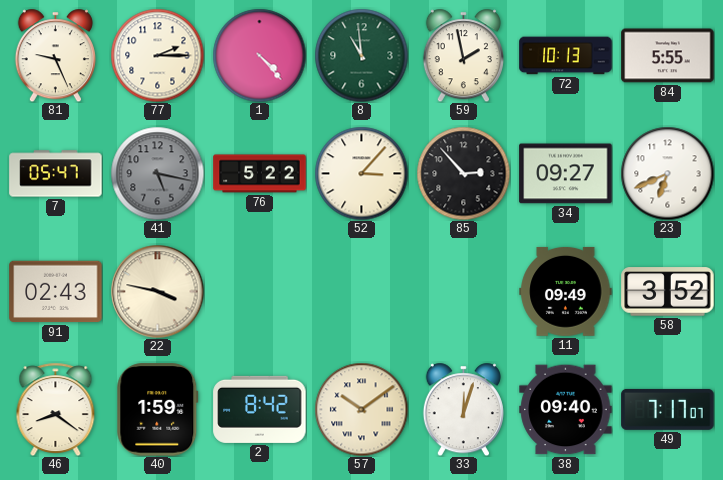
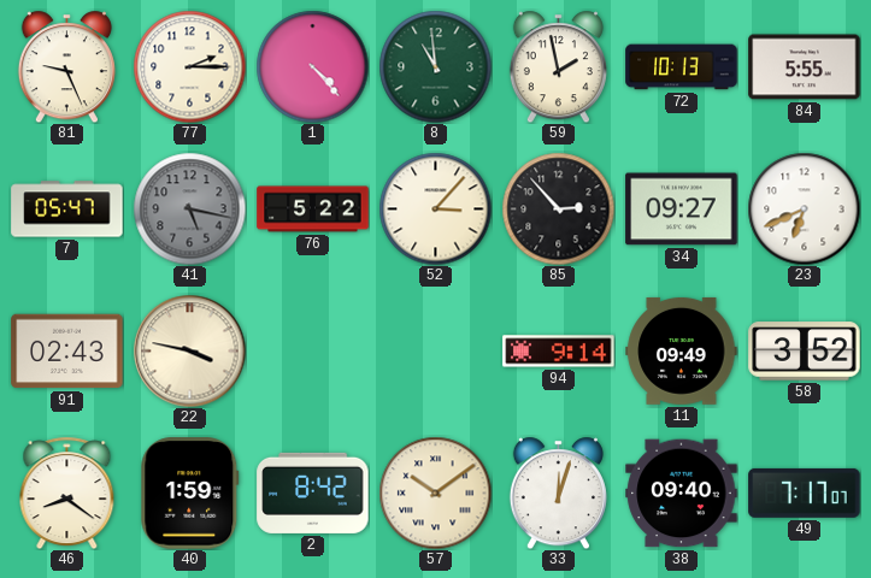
94: none -> 9:14 (559, 352)
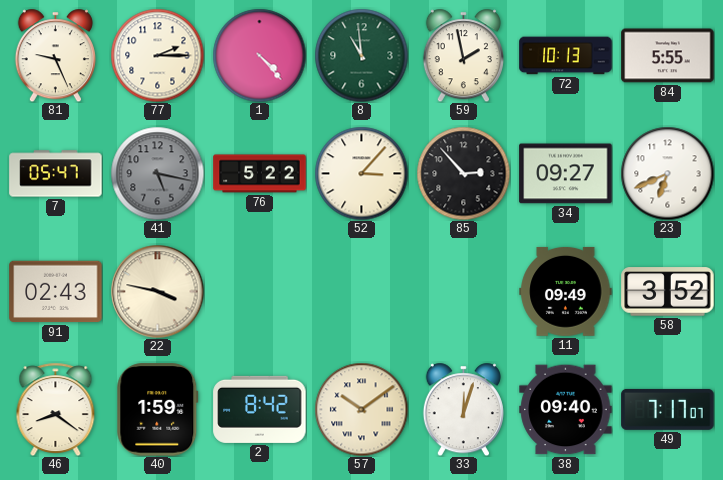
94: 9:14 -> none (559, 352)
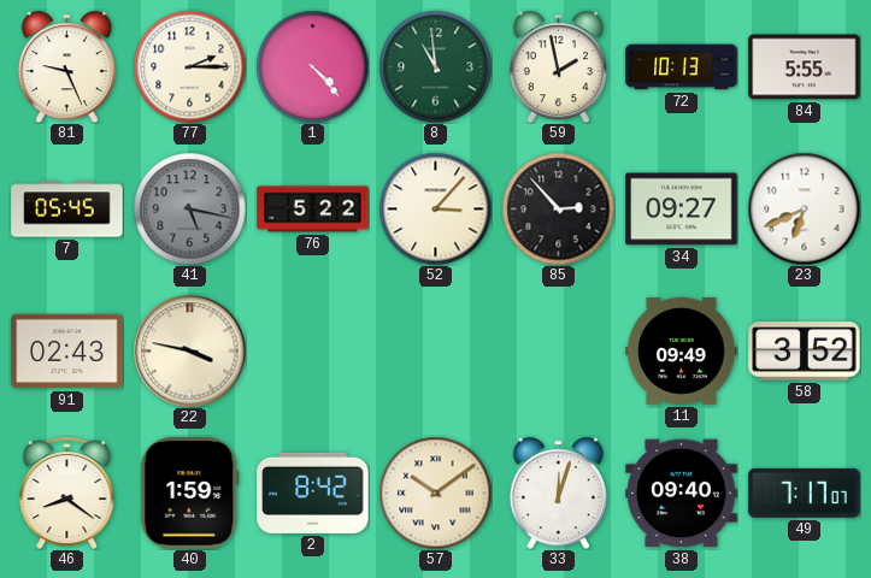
7: 05:47 -> 05:45 (67, 210)
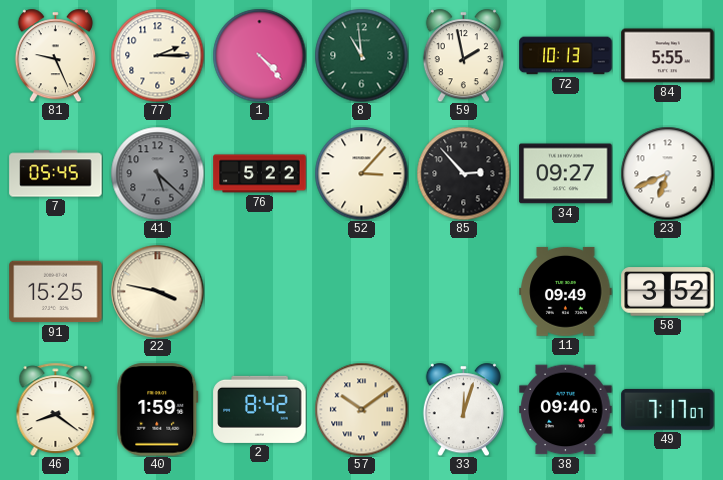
41: 5:17 -> 5:22 (157, 173)
91: 02:43 -> 15:25 (56, 292)
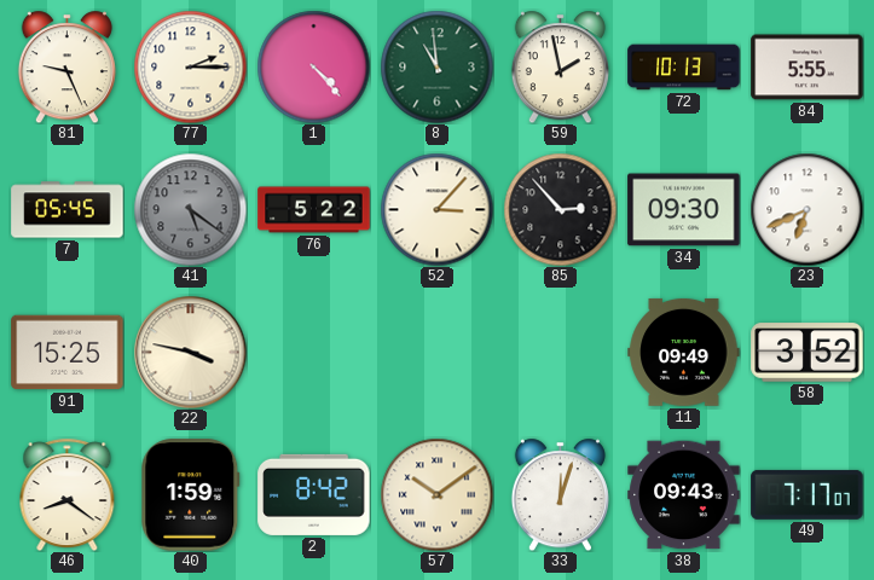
41: 5:22 -> 5:21 (190, 209)
34: 09:27 -> 09:30 (684, 210)
38: 09:40 -> 09:43 (684, 495)
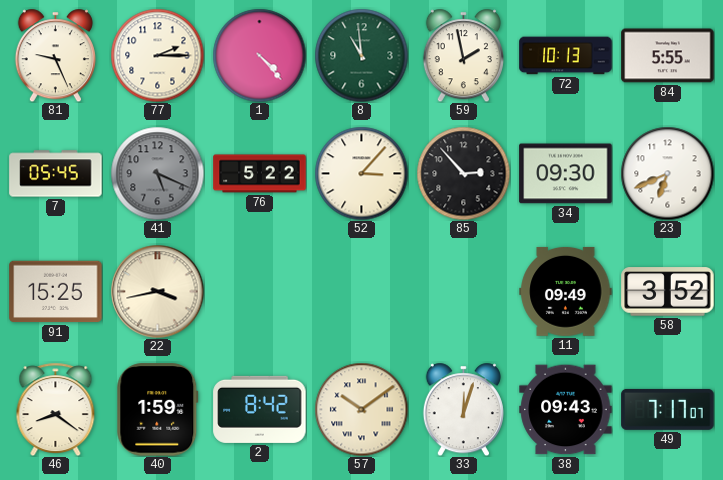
41: 5:21 -> 5:19 (157, 173)
22: 3:47 -> 3:43 (157, 291)
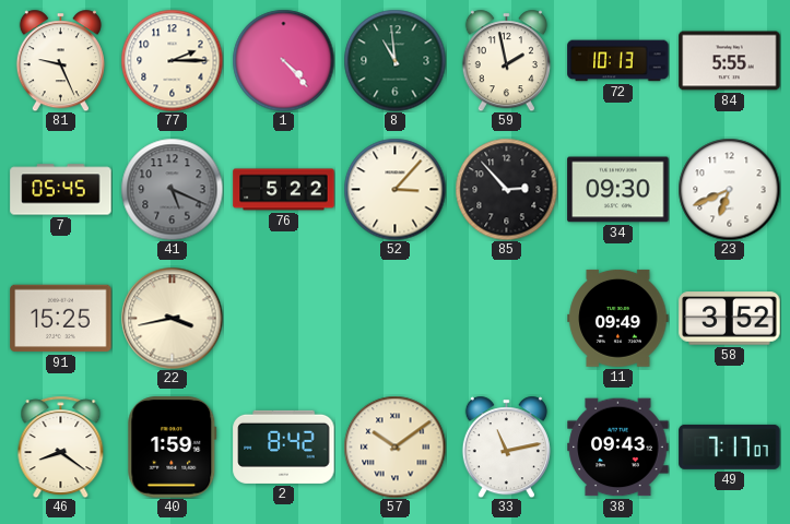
33: 12:03 -> 11:13 (506, 446)
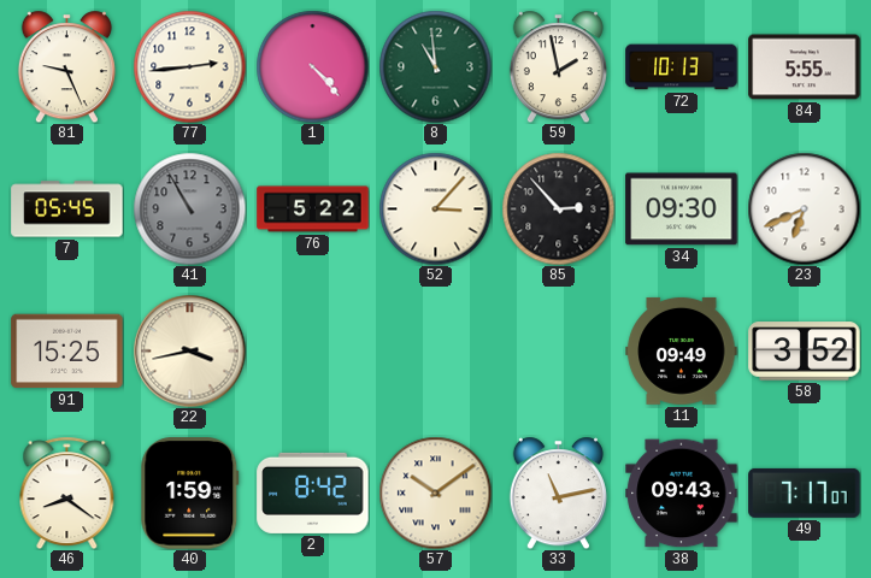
77: 2:15 -> 2:44 (189, 66)
41: 5:19 -> 10:55 (189, 208)
